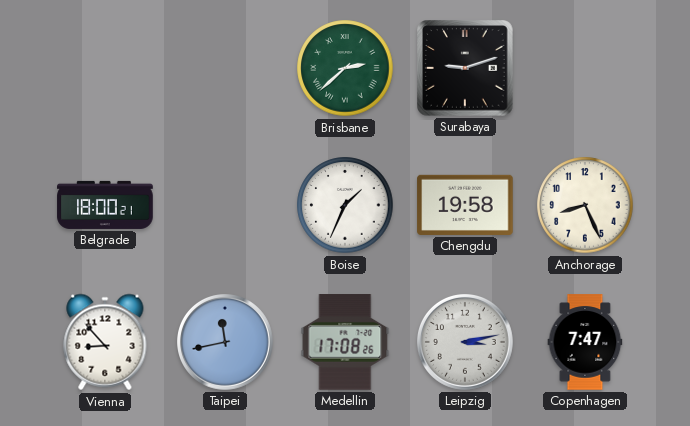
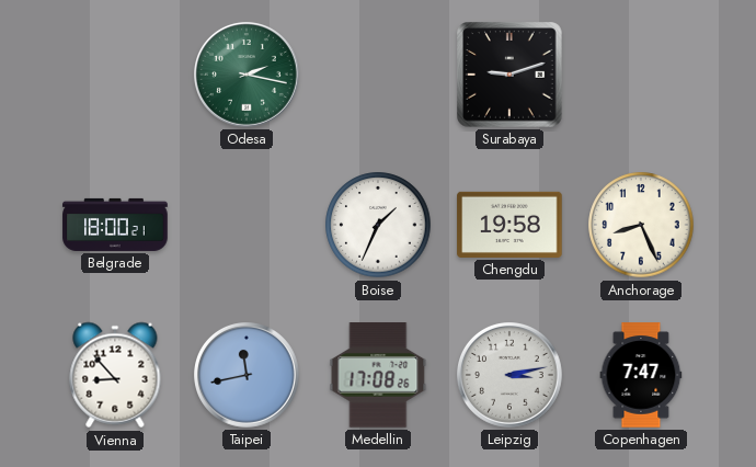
Odesa: none -> 2:17 (248, 76)
Brisbane: 2:38 -> none (345, 68)
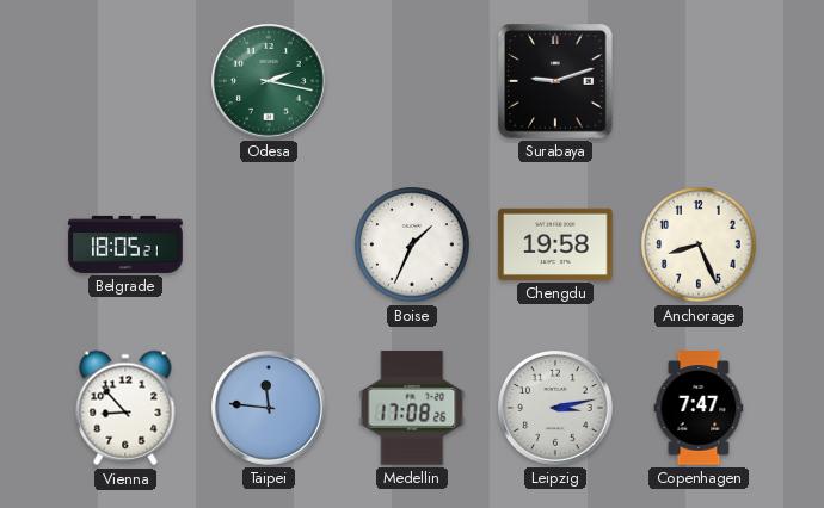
Belgrade: 18:00 -> 18:05 (125, 244)
Taipei: 11:43 -> 11:46 (270, 409)
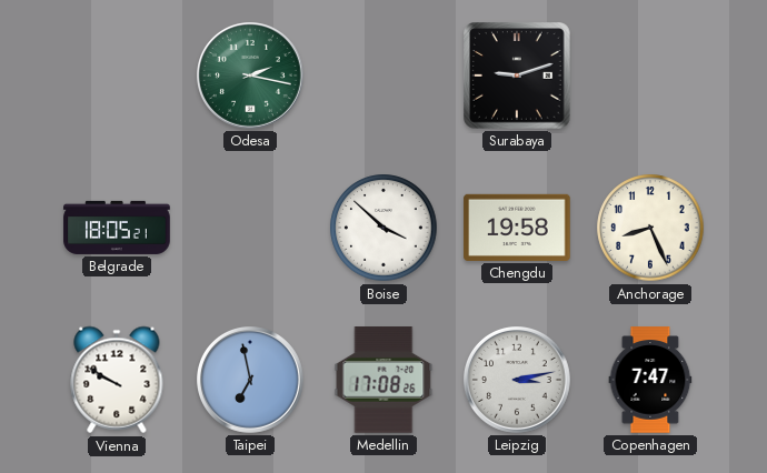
Boise: 1:34 -> 3:52 (384, 228)
Vienna: 8:53 -> 9:50 (117, 380)
Taipei: 11:46 -> 6:58 (251, 381)
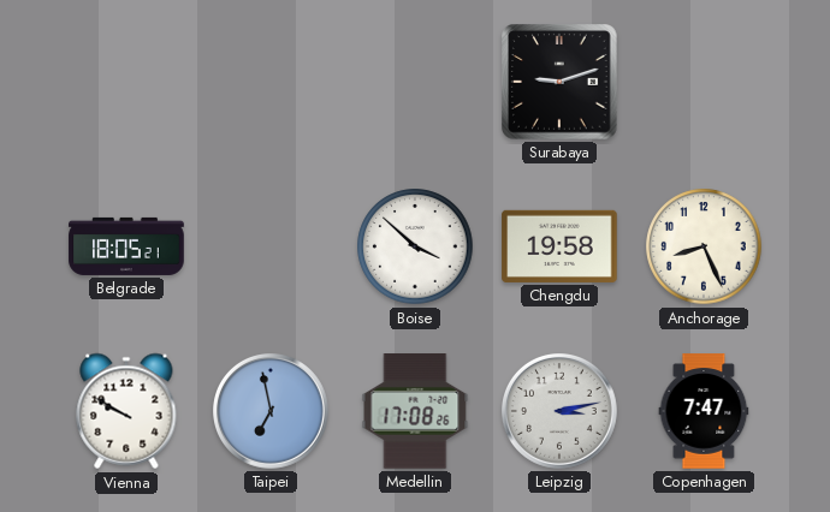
Odesa: 2:17 -> none (251, 77)
